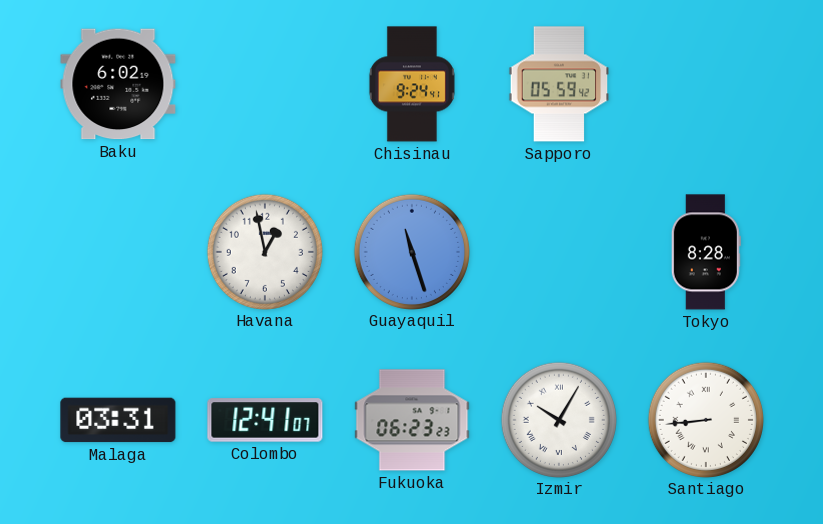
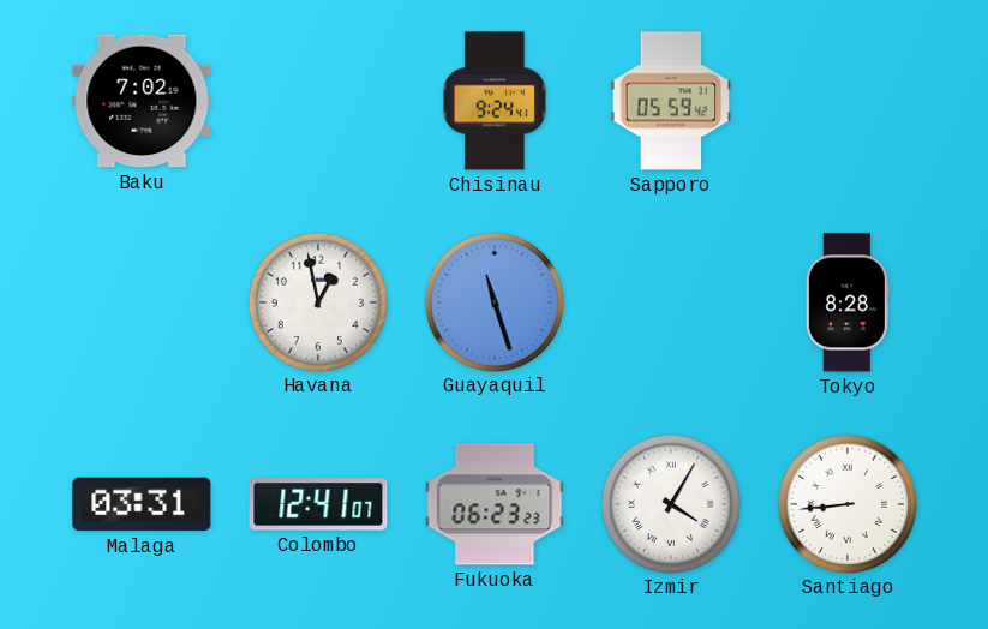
Baku: 6:02 -> 7:02 (142, 101)
Izmir: 10:05 -> 4:05 (670, 503)
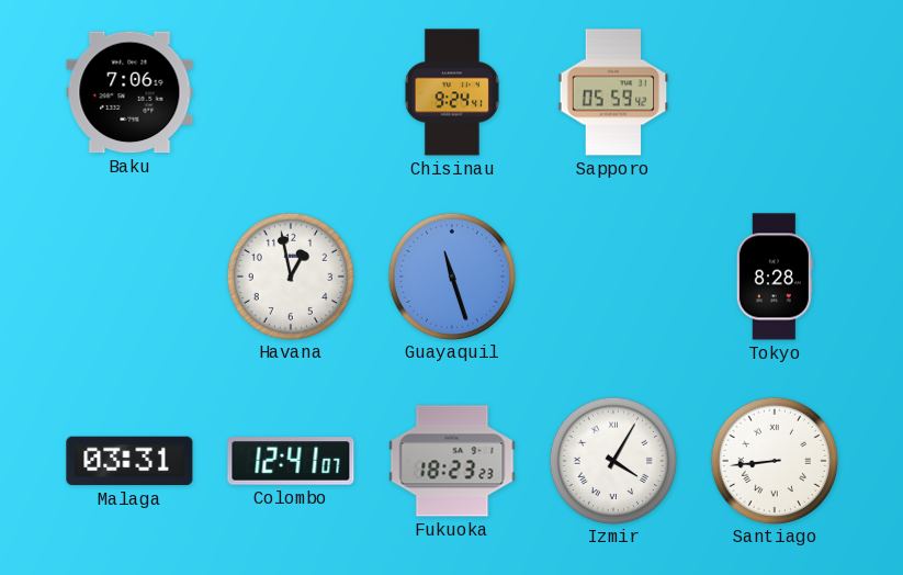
Baku: 7:02 -> 7:06 (129, 92)
Fukuoka: 06:23 -> 18:23 (452, 461)
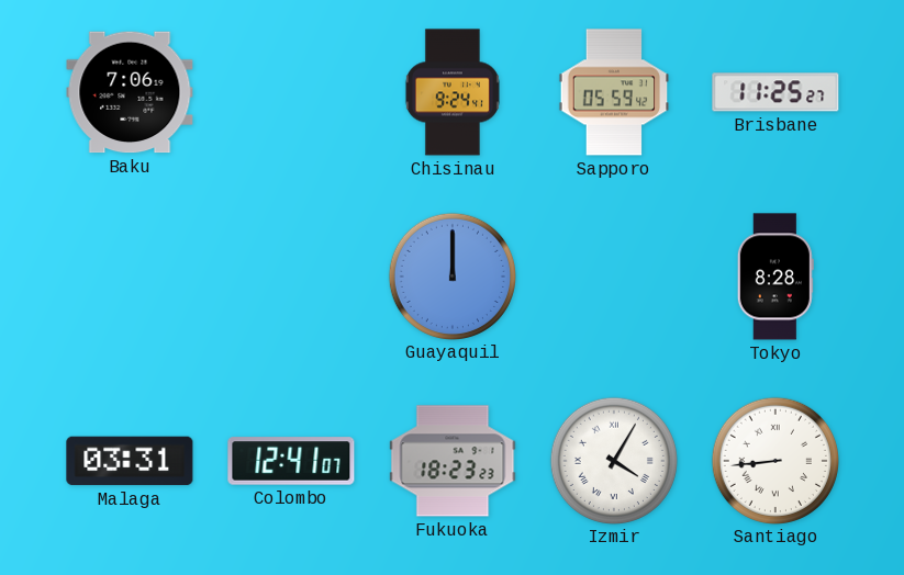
Brisbane: none -> 11:25 (775, 92)
Havana: 12:58 -> none (290, 275)
Guayaquil: 11:27 -> 12:00 (451, 275)
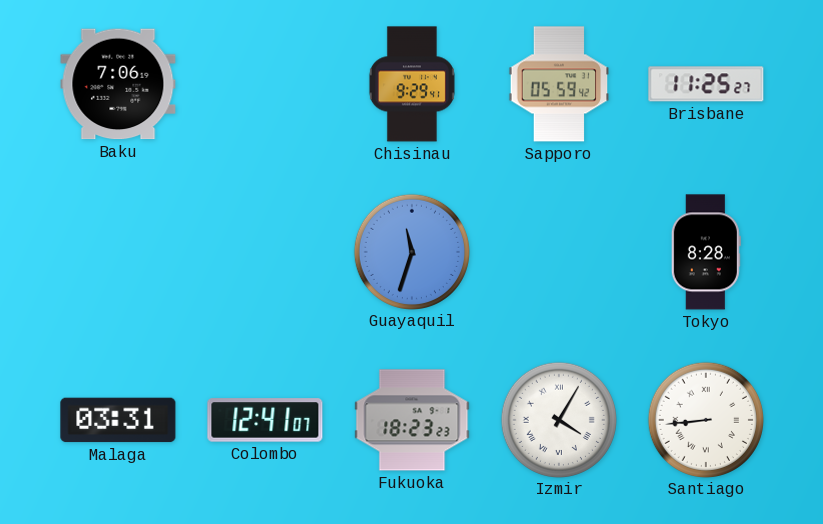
Chisinau: 9:24 -> 9:29 (412, 84)
Guayaquil: 12:00 -> 11:33 (411, 251)
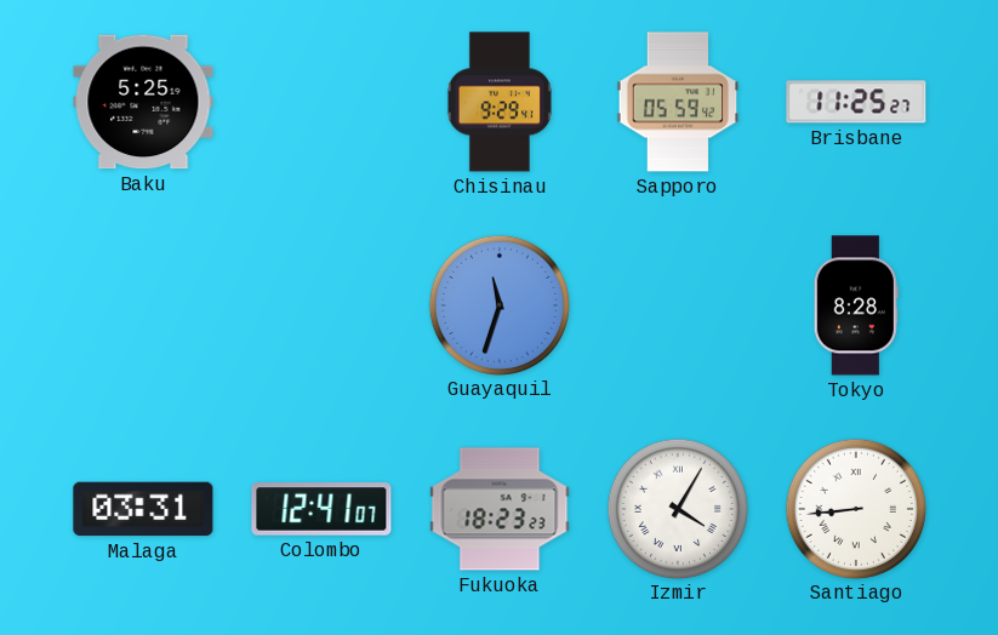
Baku: 7:06 -> 5:25 (143, 102)
